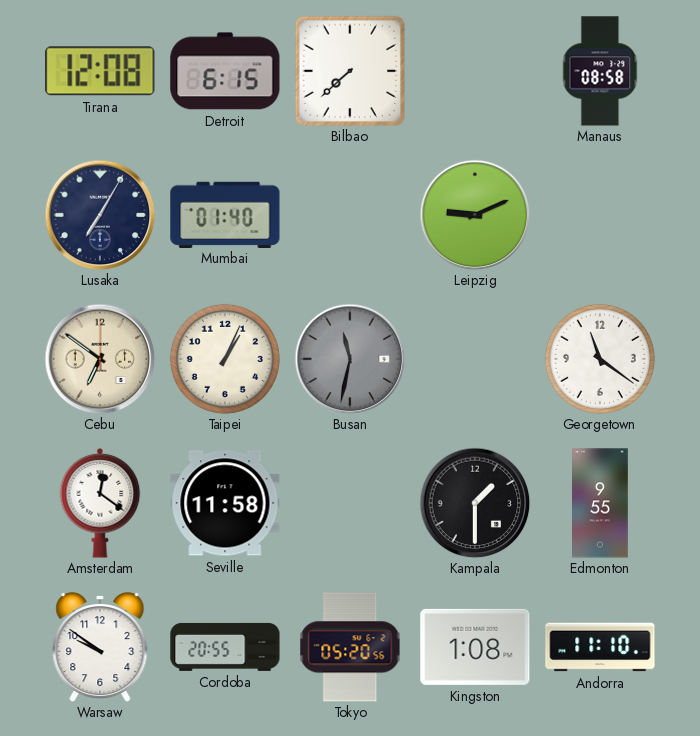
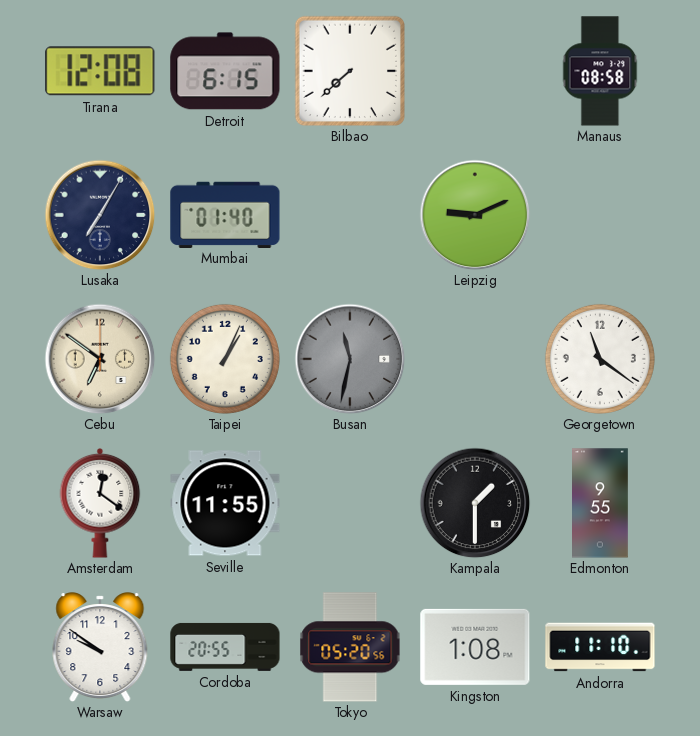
Seville: 11:58 -> 11:55 (225, 503)
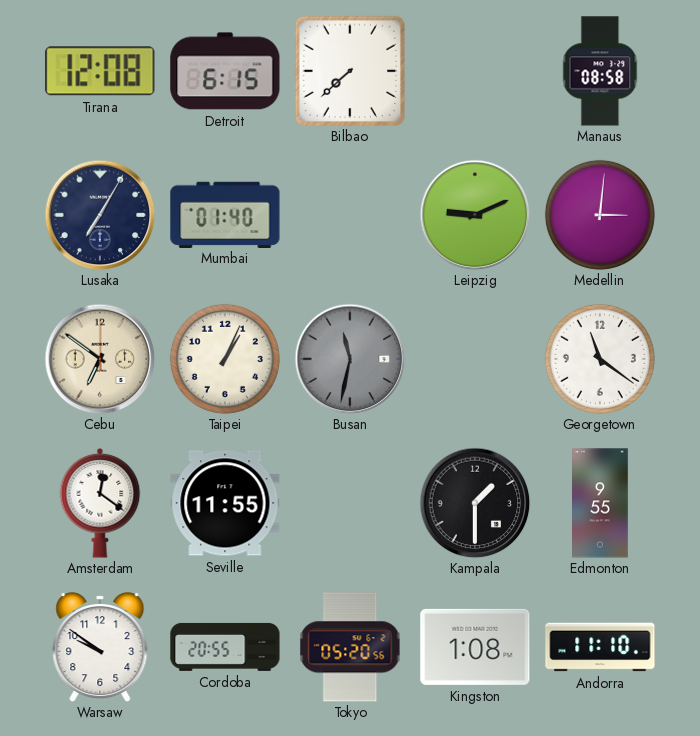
Medellin: none -> 3:01 (600, 215)
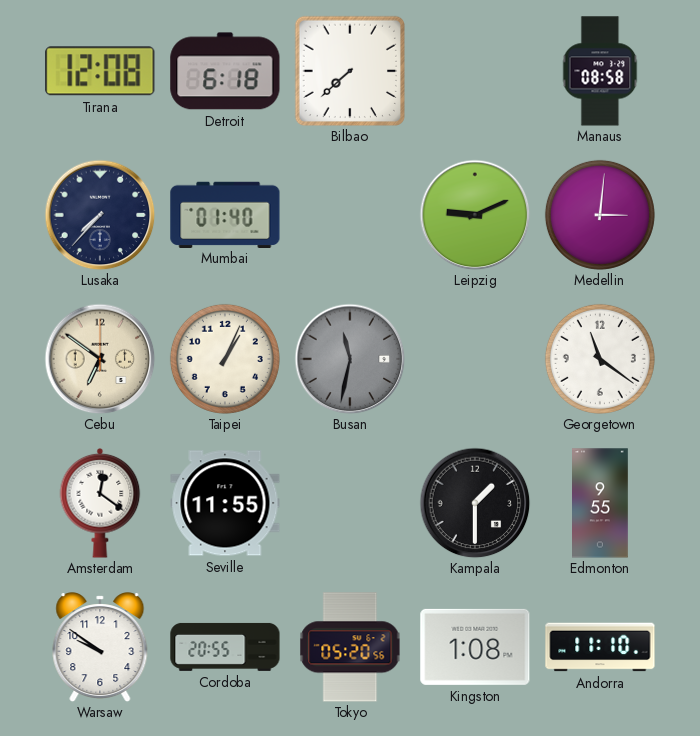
Detroit: 6:15 -> 6:18 (225, 71)
Lusaka: 7:05 -> 7:37 (100, 215)
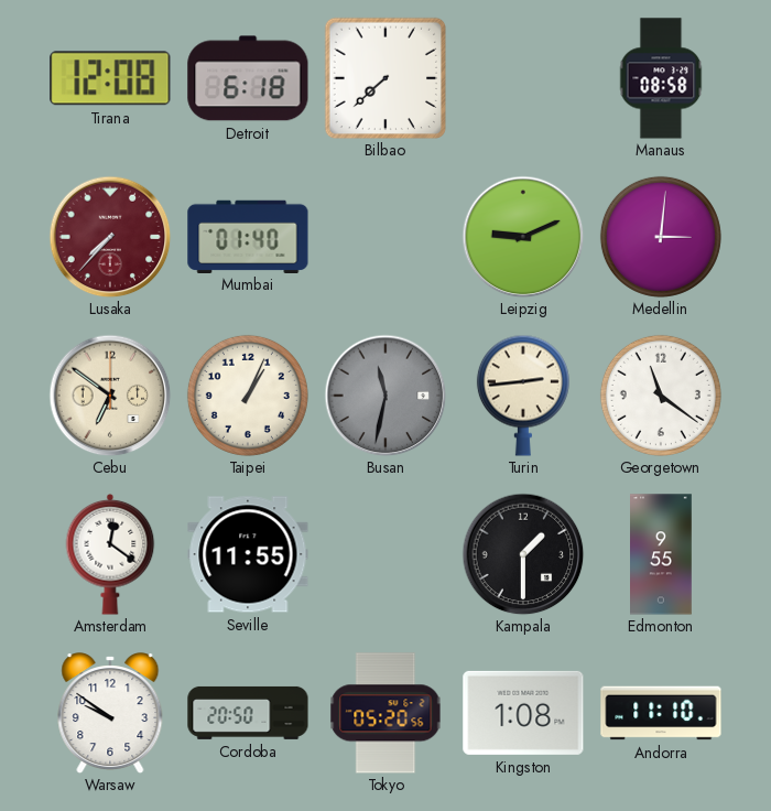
Lusaka dial: navy -> burgundy (110, 237)
Turin: none -> 2:44 (523, 396)
Cordoba: 20:55 -> 20:50 (248, 713)
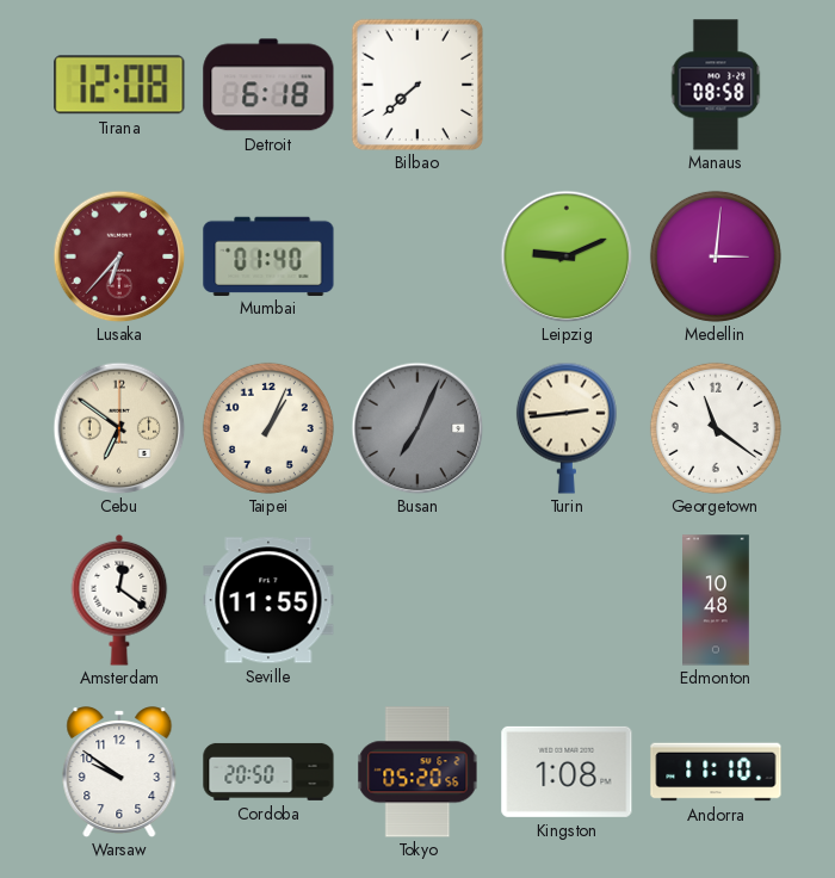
Lusaka: 7:37 -> 6:37 (119, 256)
Busan: 11:32 -> 7:04 (417, 428)
Kampala: 1:30 -> none (523, 554)
Edmonton: 9:55 -> 10:48 (717, 600)
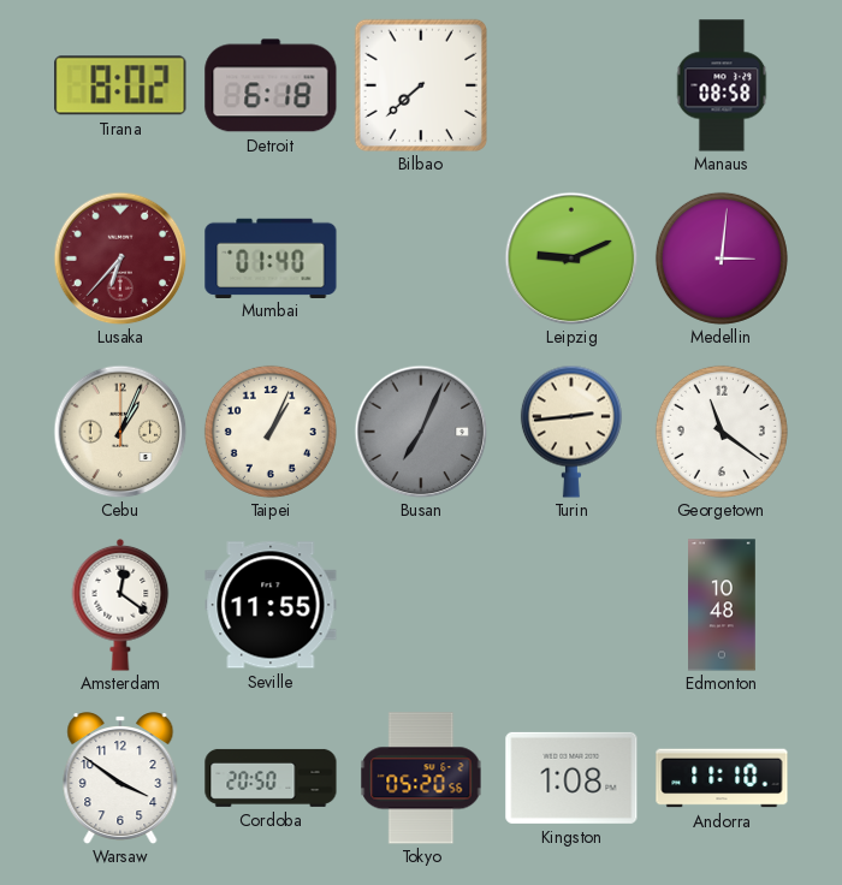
Tirana: 12:08 -> 8:02 (120, 85)
Cebu: 6:51 -> 1:04 (120, 432)
Warsaw: 9:51 -> 3:51 (120, 778)
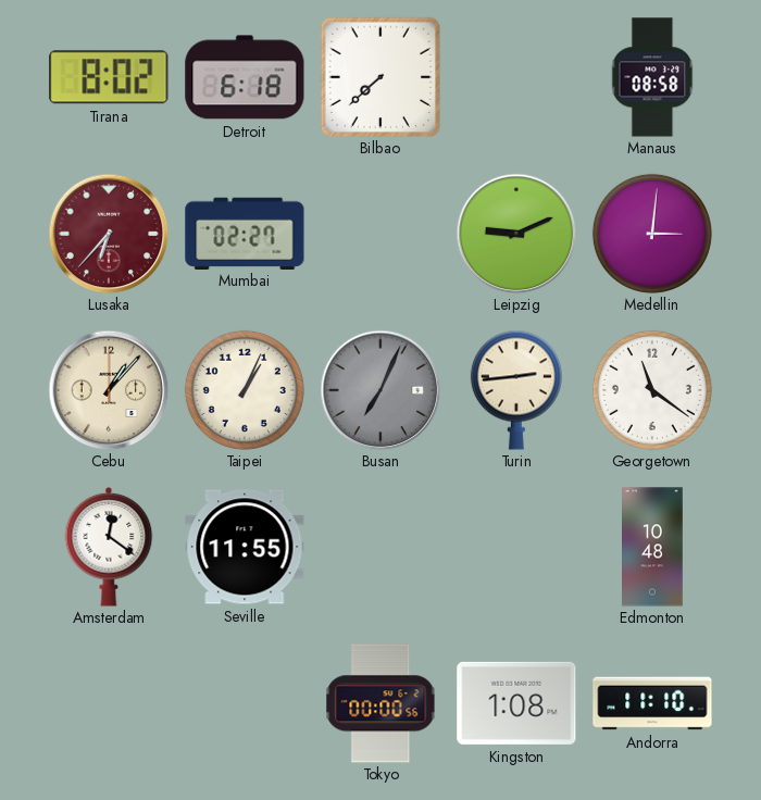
Mumbai: 01:40 -> 02:27 (245, 233)
Cebu: 1:04 -> 1:07 (109, 390)
Warsaw: 3:51 -> none (120, 778)
Cordoba: 20:50 -> none (271, 778)
Tokyo: 05:20 -> 00:00 (380, 703)
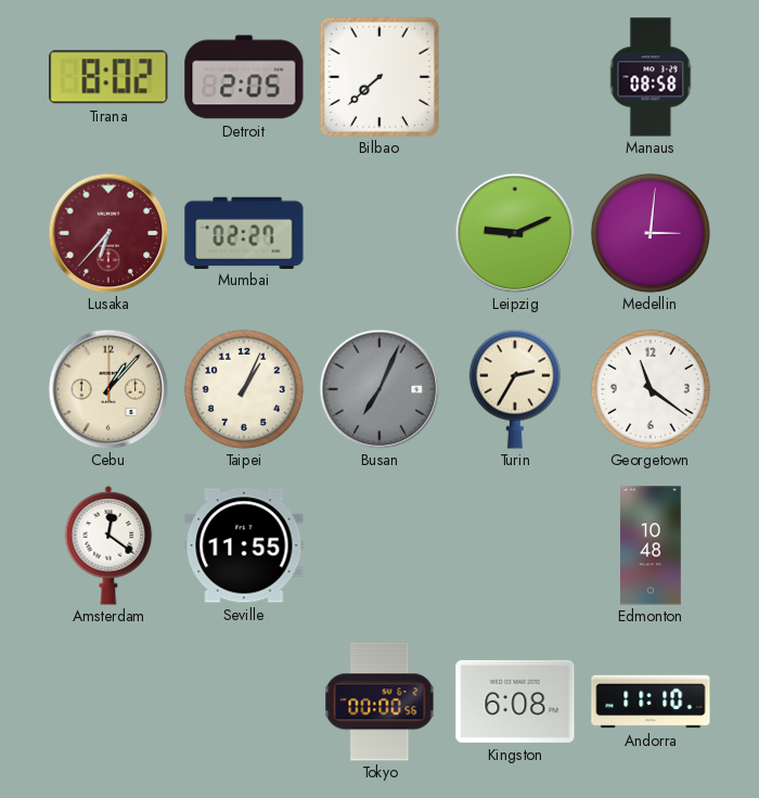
Detroit: 6:18 -> 2:05 (244, 77)
Turin: 2:44 -> 2:35 (515, 389)
Kingston: 1:08 -> 6:08 (515, 702)
